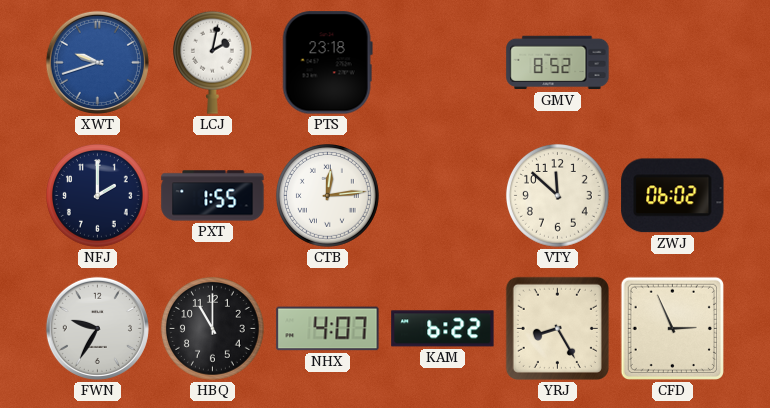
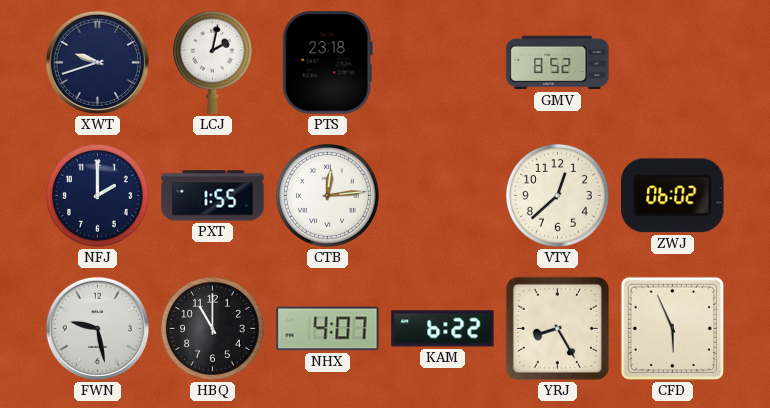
XWT dial: blue -> navy (97, 62)
VTY: 11:52 -> 12:38 (557, 195)
FWN: 9:35 -> 9:28 (97, 328)
CFD: 2:56 -> 5:56 (672, 328)
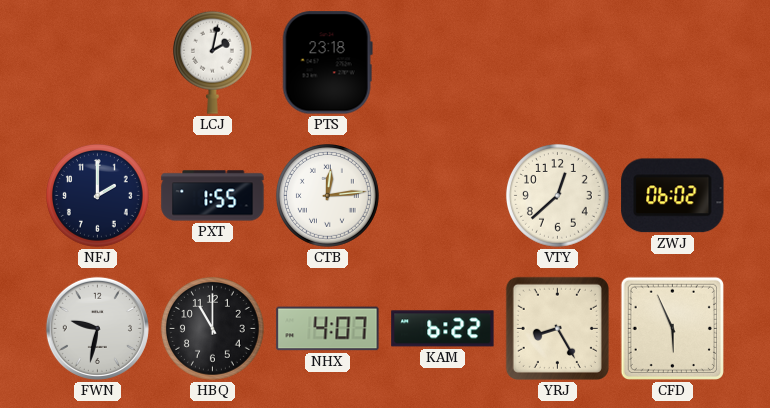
XWT: 9:42 -> none (97, 62)
GMV: 8:52 -> none (558, 63)
FWN: 9:28 -> 9:32 (97, 328)
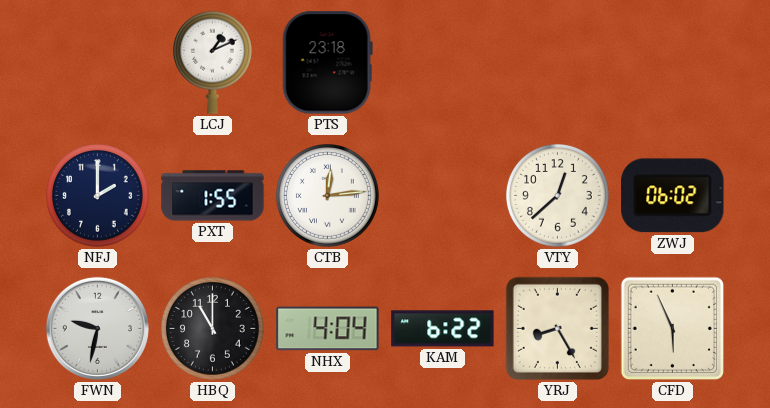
LCJ: 2:02 -> 1:11 (212, 62)
NHX: 4:07 -> 4:04 (328, 329)
